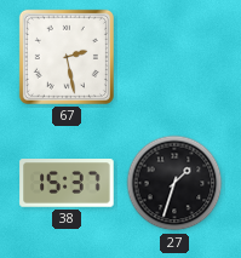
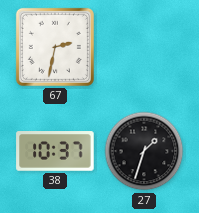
67: 2:28 -> 2:32 (55, 47)
38: 15:37 -> 10:37 (55, 151)
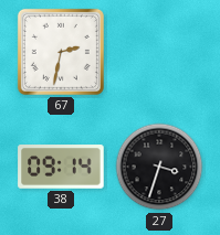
38: 10:37 -> 09:14 (61, 167)
27: 1:33 -> 3:33 (159, 167)
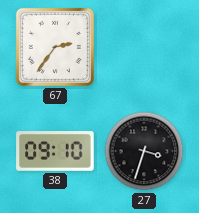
67: 2:32 -> 2:36 (55, 47)
38: 09:14 -> 09:10 (55, 151)
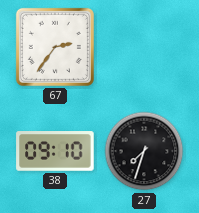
27: 3:33 -> 7:33 (144, 151)
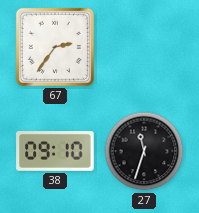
27: 7:33 -> 11:33 (144, 151)
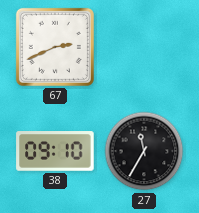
67: 2:36 -> 2:41 (55, 47)
27: 11:33 -> 11:35 (144, 151)
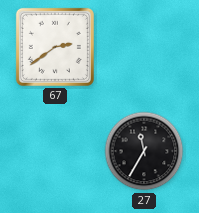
67: 2:41 -> 2:39 (55, 47)
38: 09:10 -> none (55, 151)
